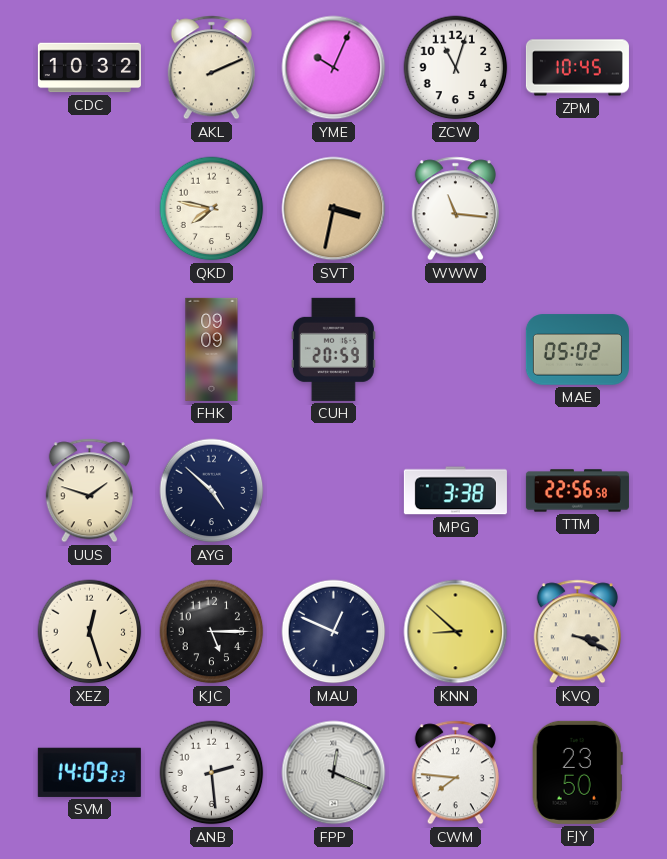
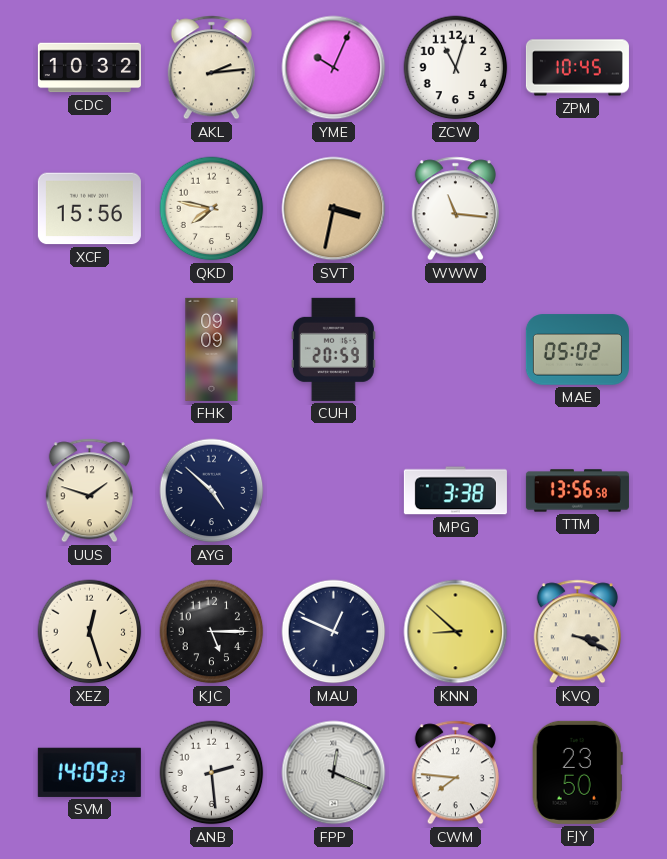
AKL: 2:11 -> 2:14 (211, 68)
XCF: none -> 15:56 (89, 209)
TTM: 22:56 -> 13:56 (577, 491)
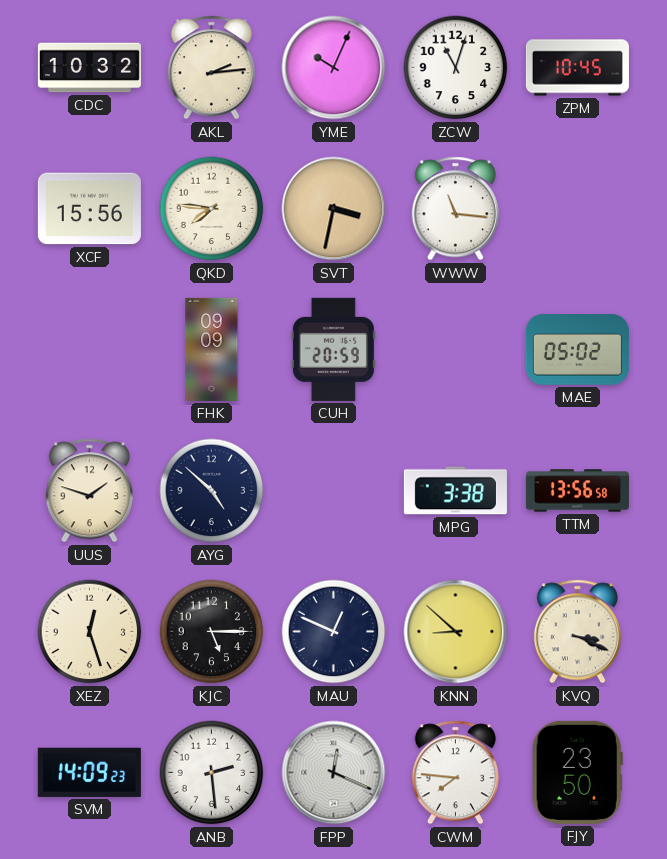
QKD: 7:47 -> 7:46 (212, 209)
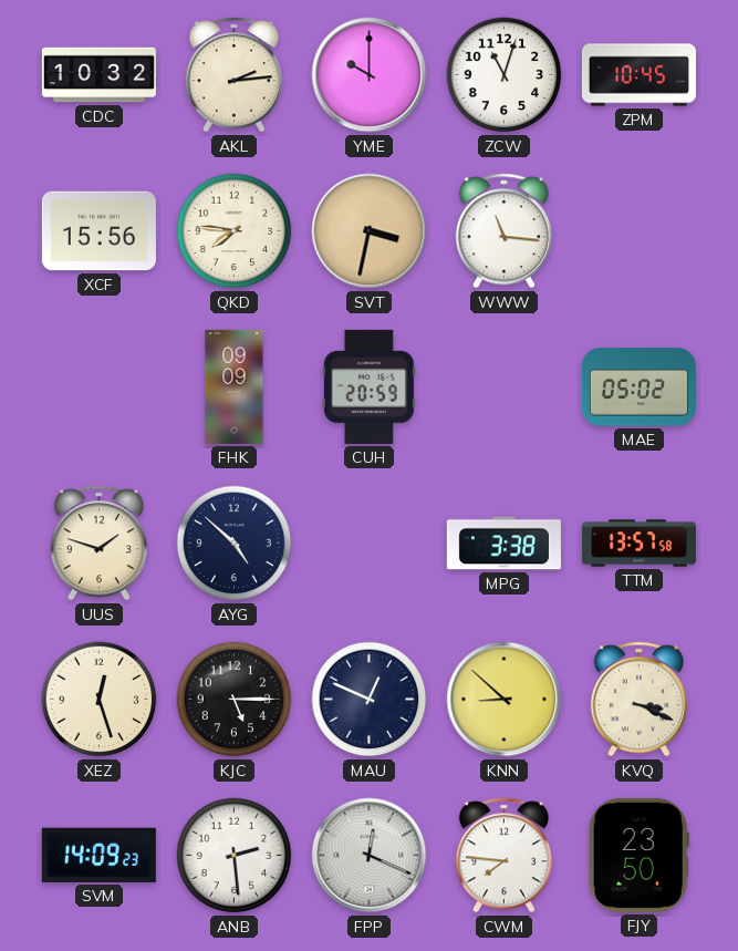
YME: 10:04 -> 10:00 (370, 75)
TTM: 13:56 -> 13:57 (638, 544)
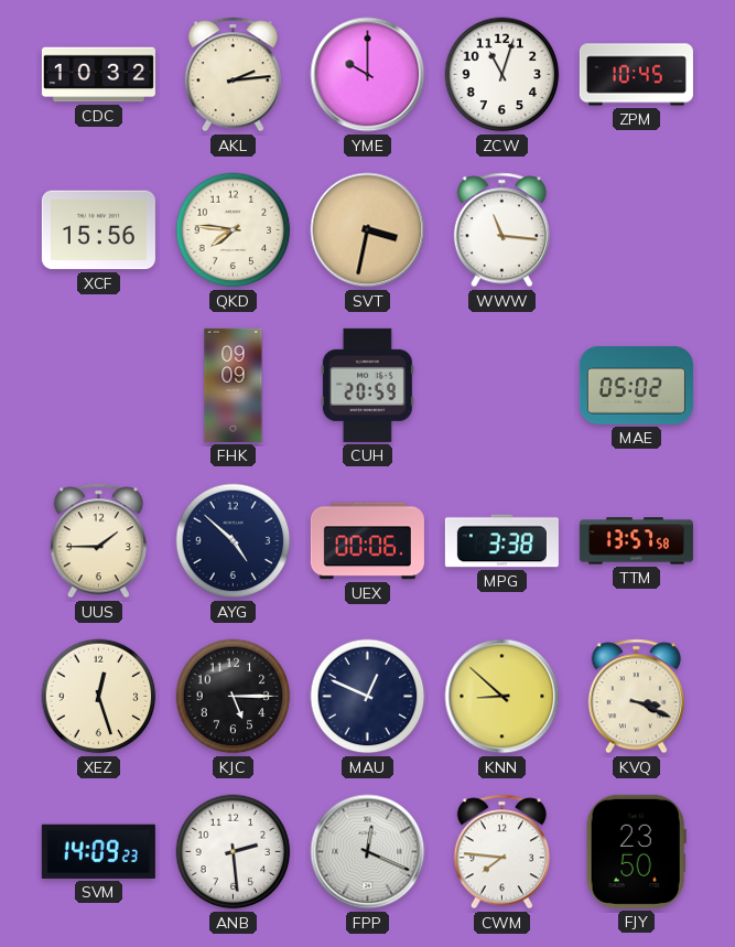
UUS: 1:48 -> 1:45 (98, 541)
UEX: none -> 00:06 (367, 541)
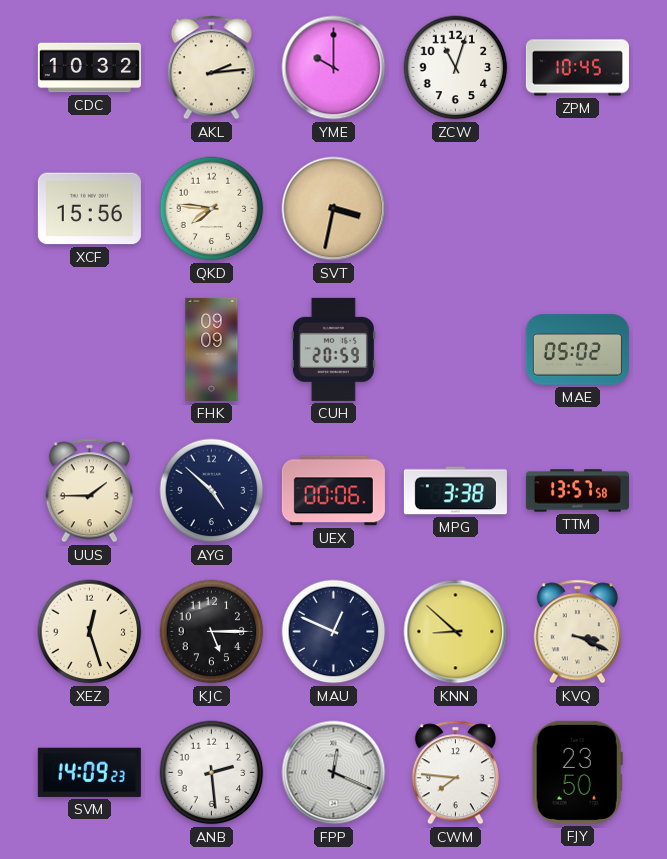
WWW: 11:16 -> none (501, 230)
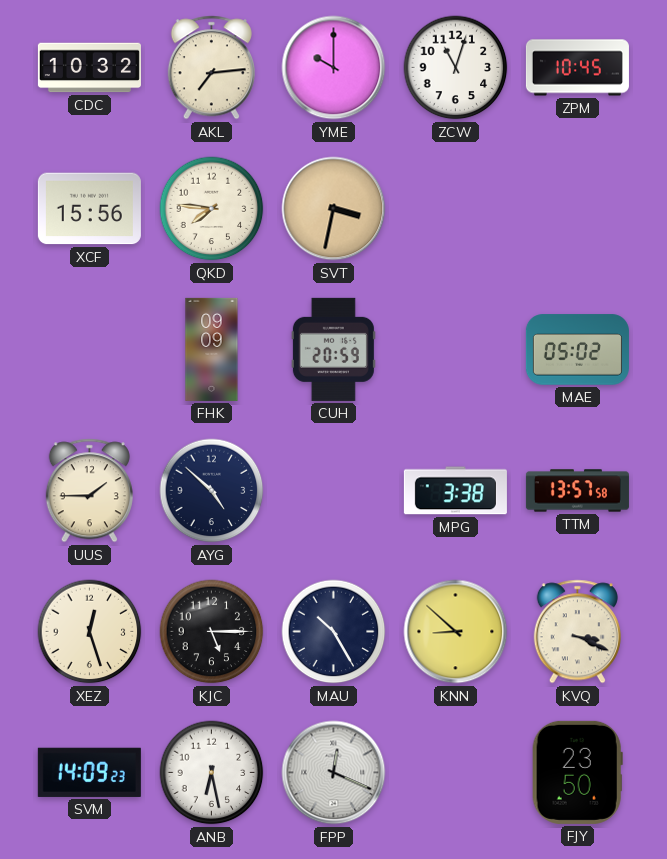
AKL: 2:14 -> 7:14 (211, 68)
UEX: 00:06 -> none (333, 491)
MAU: 12:49 -> 10:25 (334, 632)
ANB: 2:29 -> 6:28 (212, 773)
CWM: 7:46 -> none (455, 773)
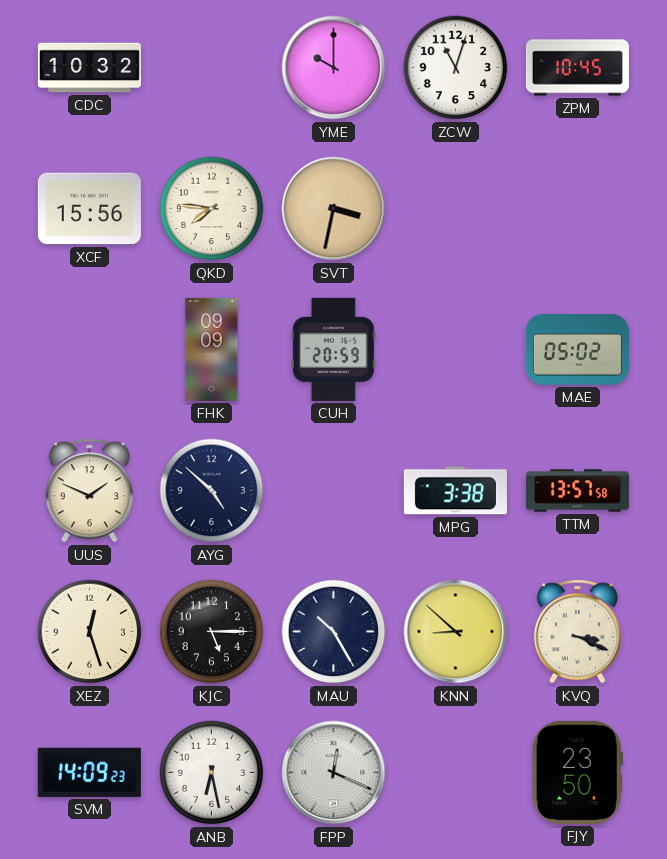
AKL: 7:14 -> none (211, 68)
UUS: 1:45 -> 1:49 (89, 491)
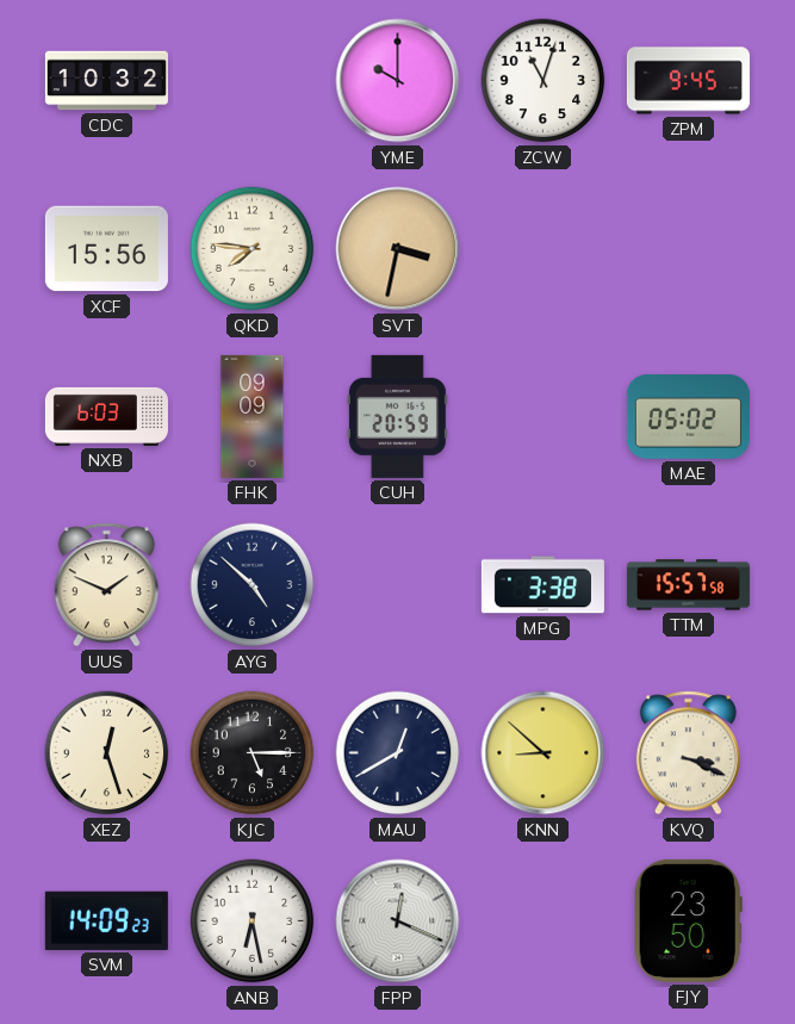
ZPM: 10:45 -> 9:45 (688, 81)
NXB: none -> 6:03 (106, 416)
TTM: 13:57 -> 15:57 (688, 585)
MAU: 10:25 -> 12:40 (398, 753)
